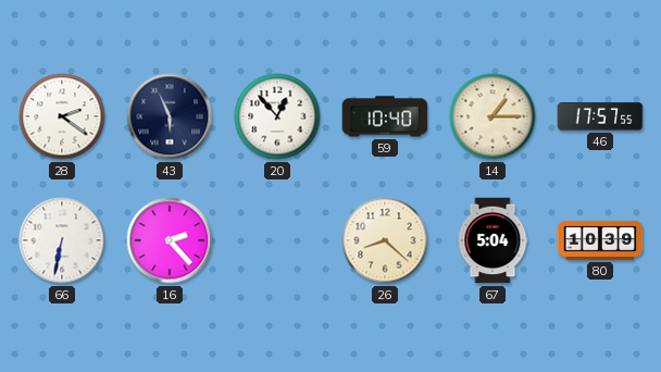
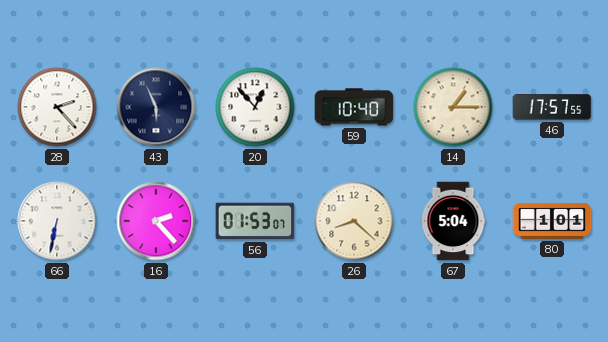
28: 2:21 -> 2:23 (57, 107)
56: none -> 01:53 (255, 221)
80: 10:39 -> 1:01 (552, 221)
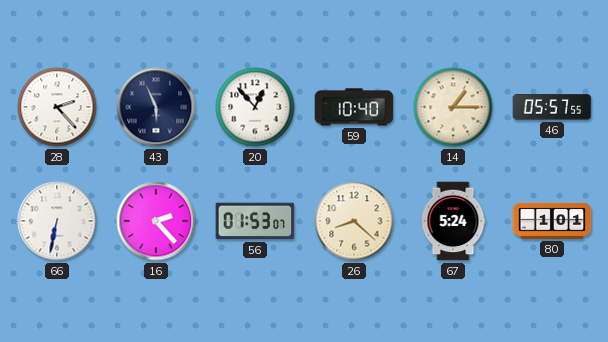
46: 17:57 -> 05:57 (552, 108)
67: 5:04 -> 5:24 (453, 221)
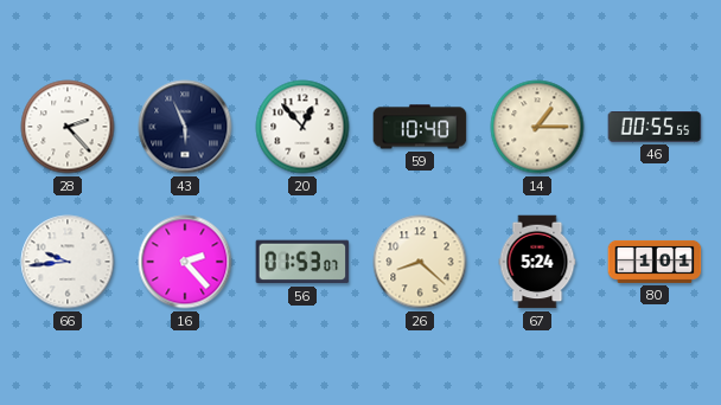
46: 05:57 -> 00:55 (655, 128)
66: 6:32 -> 9:44 (68, 262)
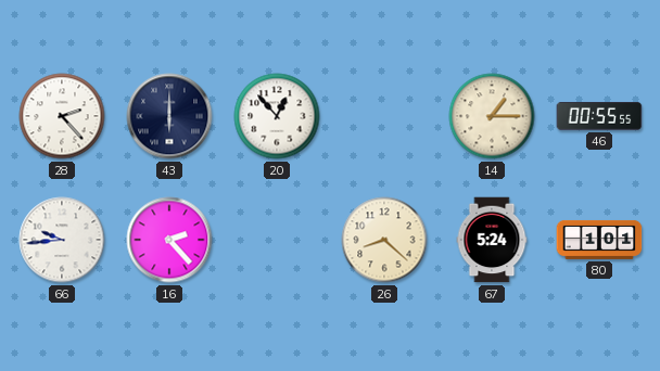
43: 5:56 -> 6:00 (169, 116)
59: 10:40 -> none (420, 127)
56: 01:53 -> none (302, 262)
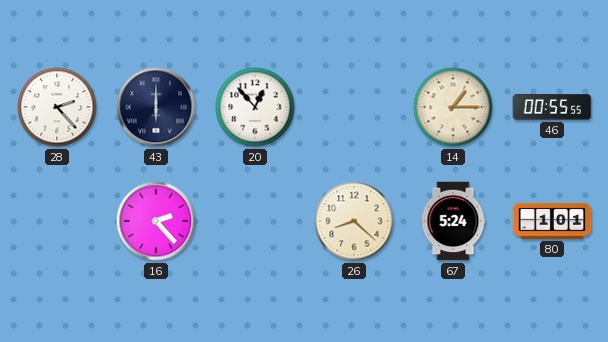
66: 9:44 -> none (62, 240)
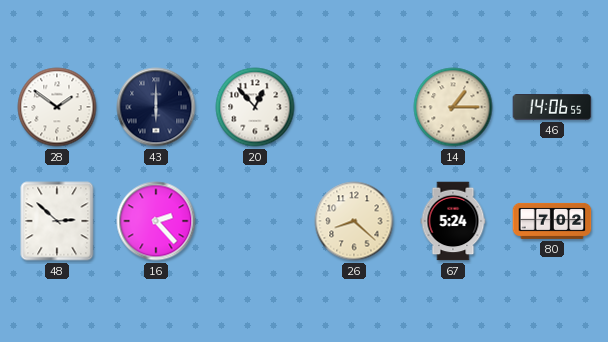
28: 2:23 -> 1:51 (57, 107)
46: 00:55 -> 14:06 (552, 108)
48: none -> 2:52 (57, 221)
80: 1:01 -> 7:02 (552, 221)
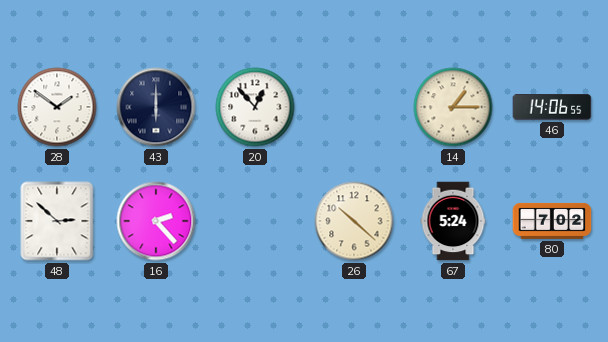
26: 8:22 -> 10:22 (354, 221)
